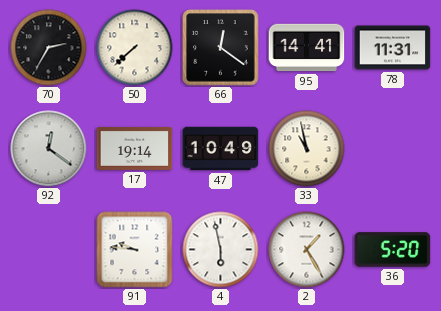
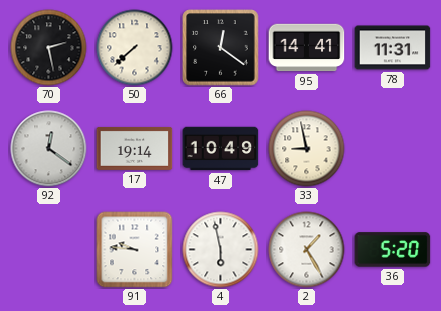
70: 2:35 -> 2:28 (49, 48)
33: 10:58 -> 8:58 (307, 149)
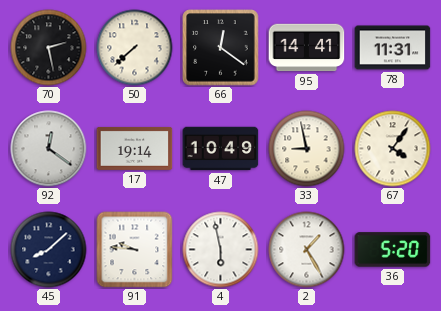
67: none -> 4:06 (393, 149)
45: none -> 8:08 (49, 250)
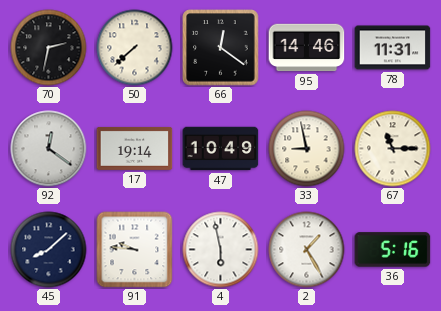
70: 2:28 -> 2:32 (49, 48)
95: 14:41 -> 14:46 (307, 48)
67: 4:06 -> 11:15 (393, 149)
36: 5:20 -> 5:16 (393, 250)
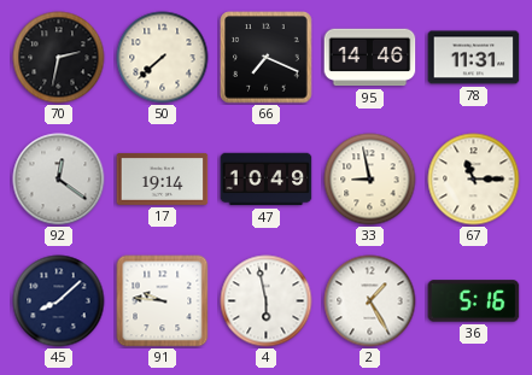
66: 12:21 -> 7:19 (267, 58)
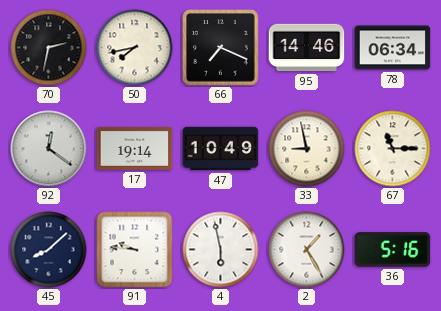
50: 7:38 -> 7:43 (135, 48)
78: 11:31 -> 06:34 (393, 48)
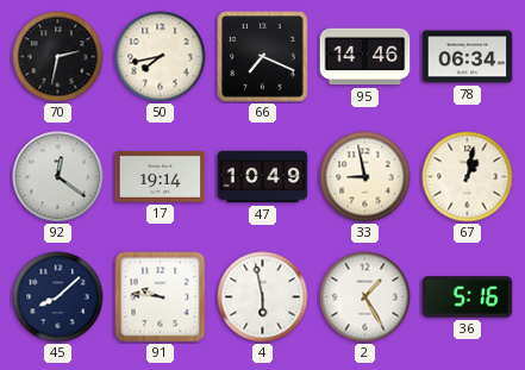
67: 11:15 -> 1:02 (468, 177)
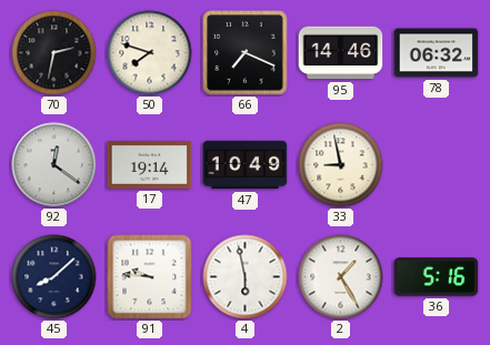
50: 7:43 -> 7:48 (150, 53)
78: 06:34 -> 06:32 (437, 53)
67: 1:02 -> none (468, 177)
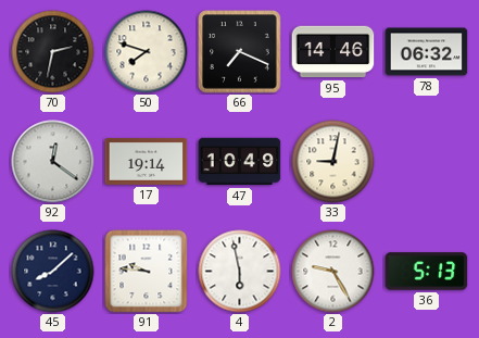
33: 8:58 -> 9:02 (333, 162)
2: 1:25 -> 9:25 (333, 272)
36: 5:16 -> 5:13 (427, 272)
